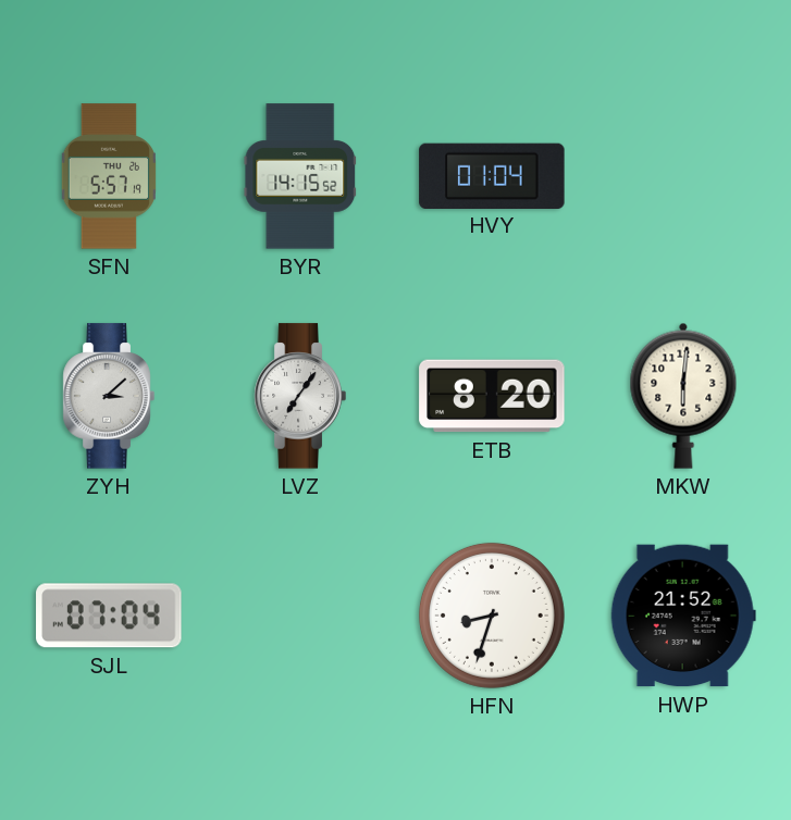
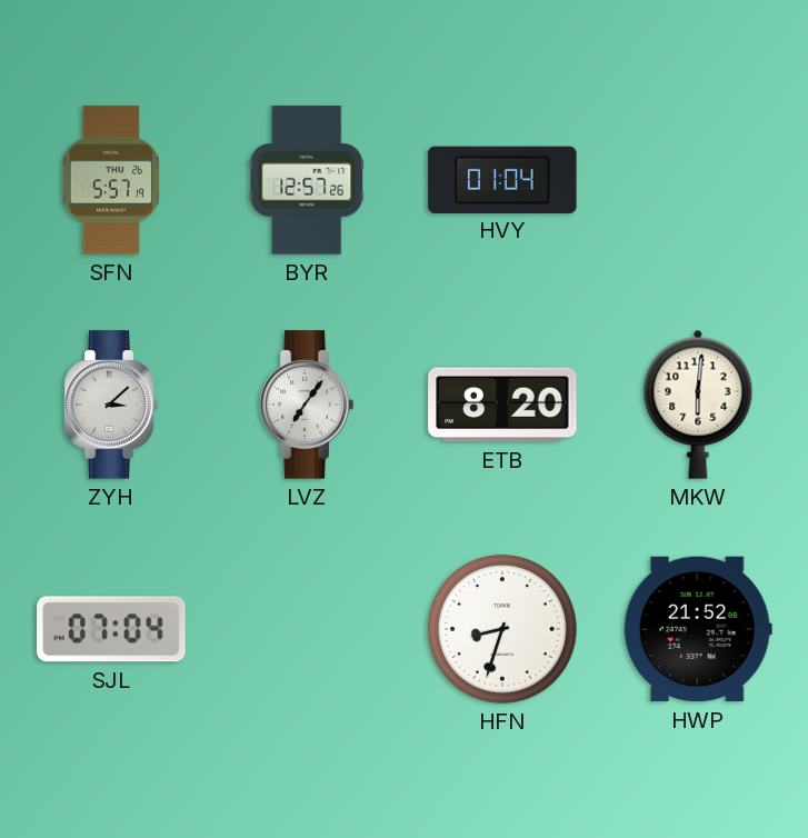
BYR: 14:15 -> 12:57 (307, 180)
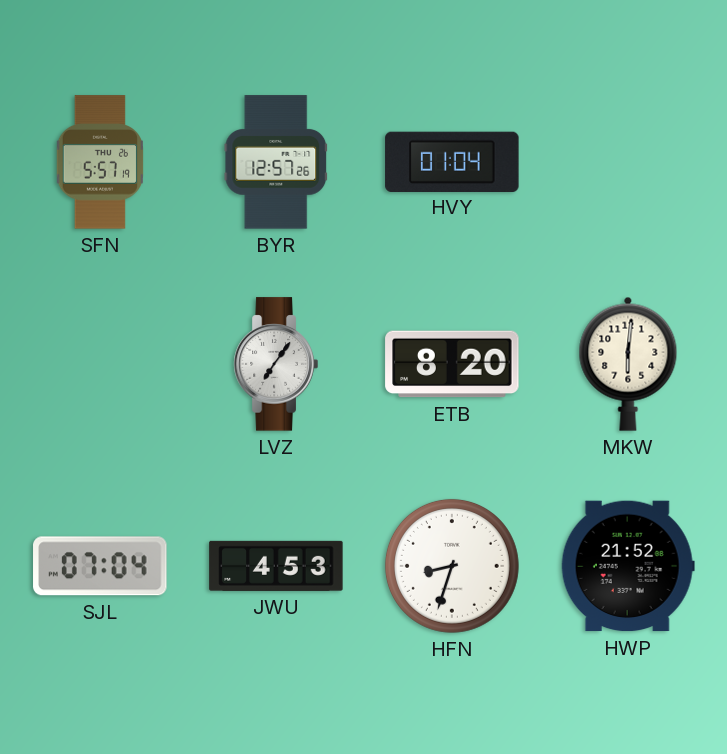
ZYH: 3:08 -> none (111, 405)
JWU: none -> 4:53 (276, 566)
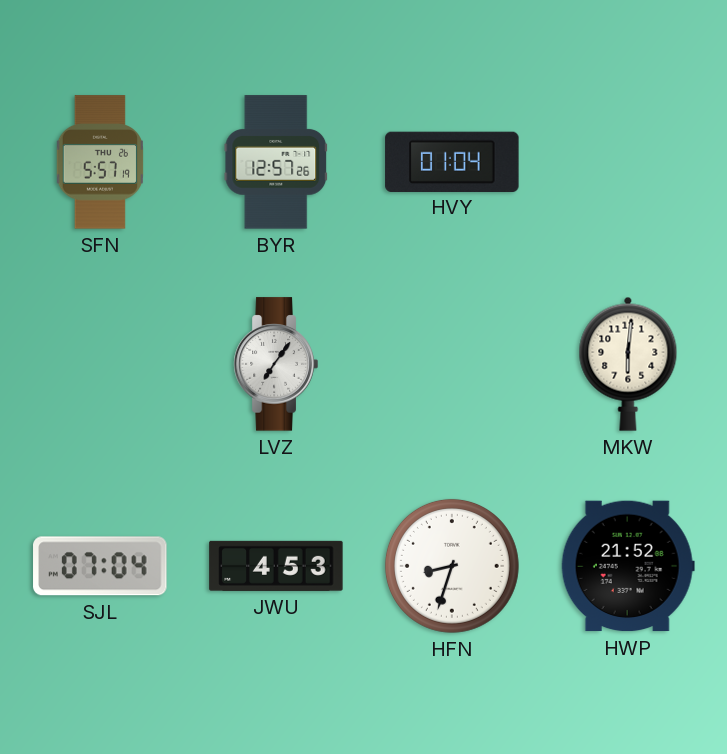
ETB: 8:20 -> none (452, 364)
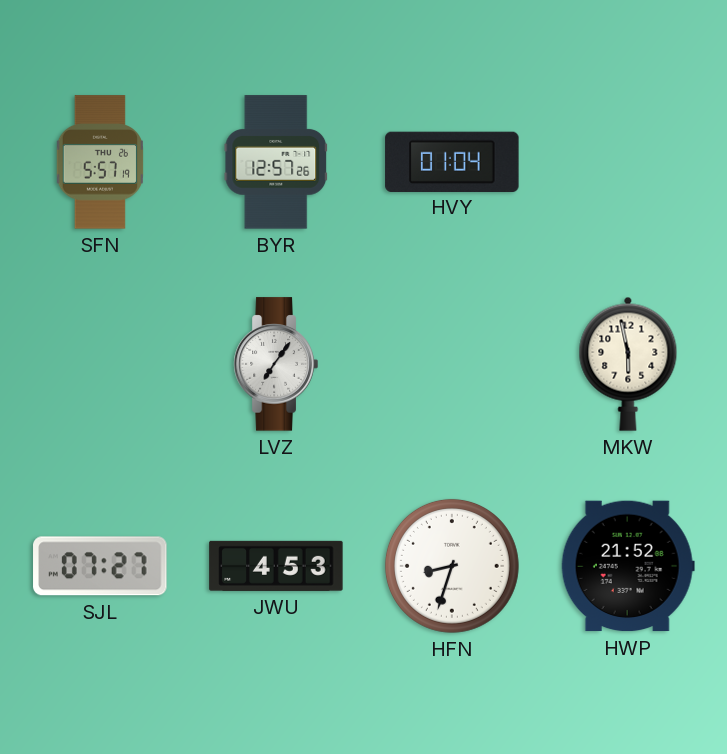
MKW: 6:01 -> 5:58 (628, 364)
SJL: 07:04 -> 07:27 (100, 566)
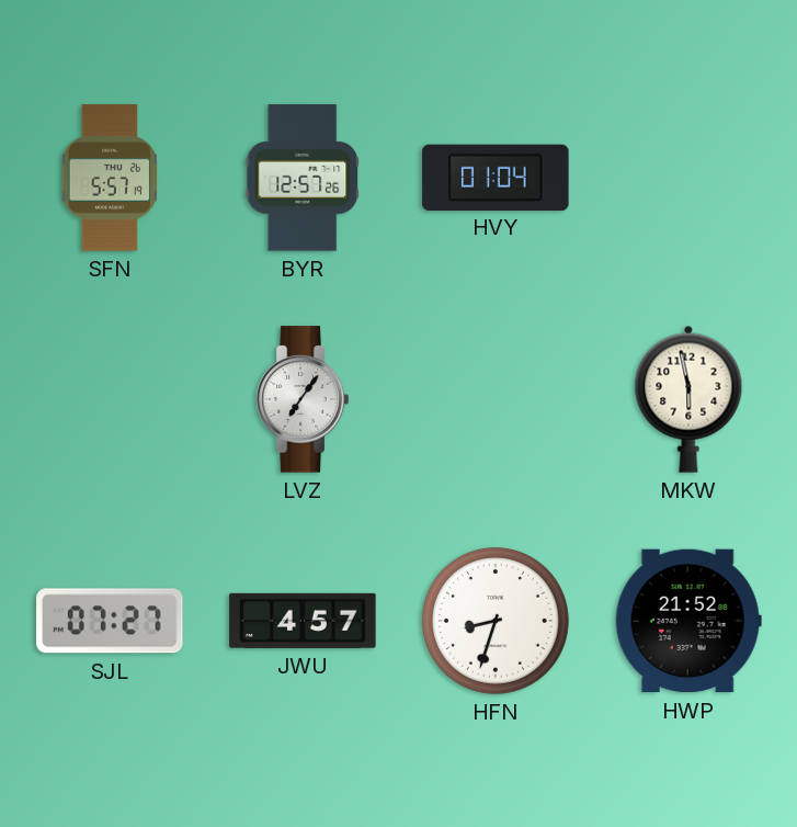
JWU: 4:53 -> 4:57 (303, 621)
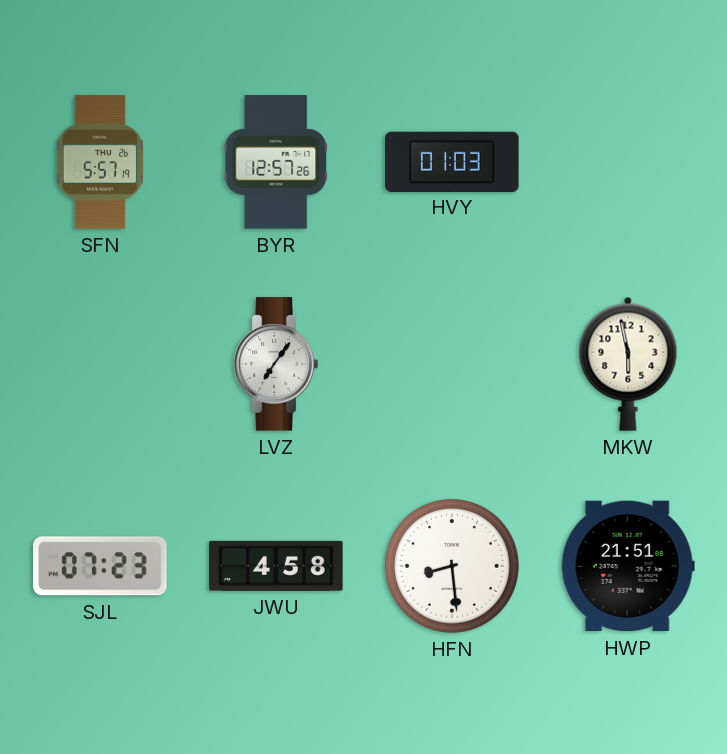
HVY: 01:04 -> 01:03 (452, 161)
SJL: 07:27 -> 07:23 (100, 566)
JWU: 4:57 -> 4:58 (276, 566)
HFN: 8:33 -> 8:29 (452, 566)
HWP: 21:52 -> 21:51 (628, 566)
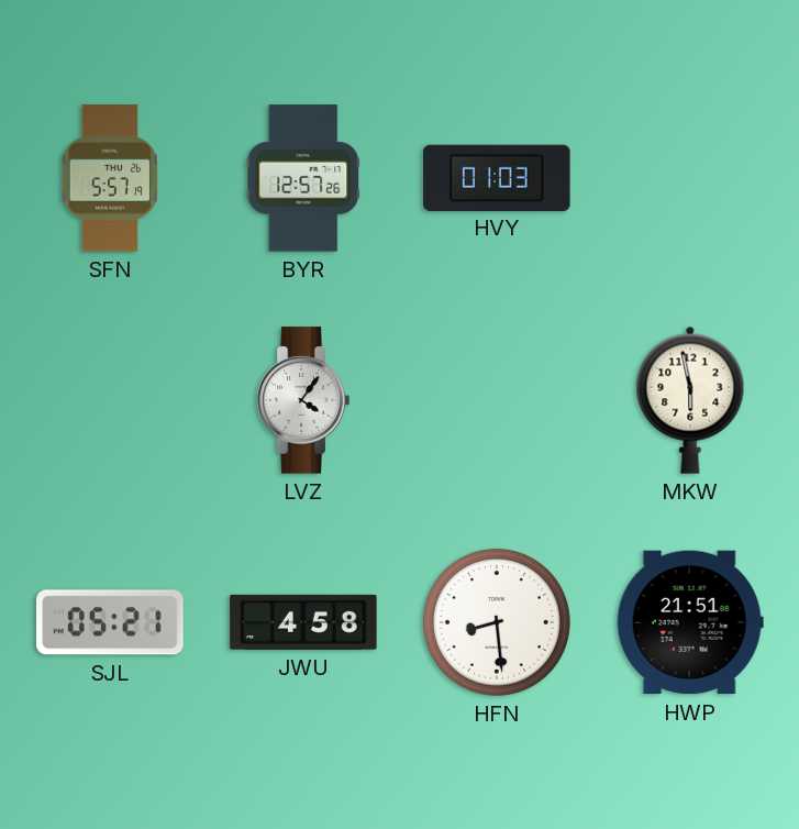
LVZ: 7:06 -> 4:06 (303, 400)
SJL: 07:23 -> 05:21 (110, 622)
